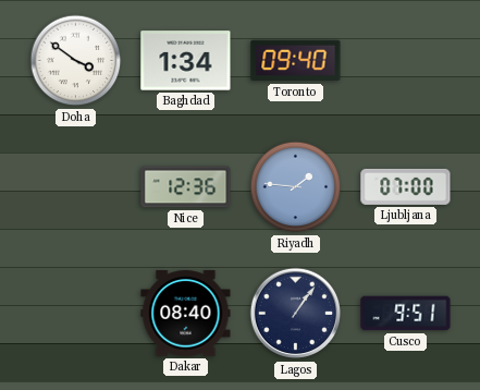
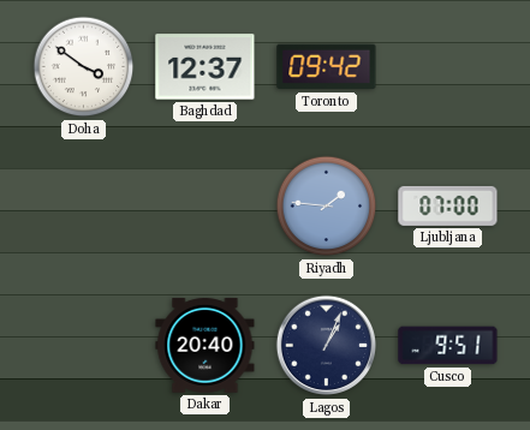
Baghdad: 1:34 -> 12:37 (206, 67)
Toronto: 09:40 -> 09:42 (327, 67)
Nice: 12:36 -> none (186, 187)
Dakar: 08:40 -> 20:40 (206, 346)
Lagos: 1:06 -> 1:04 (327, 346)
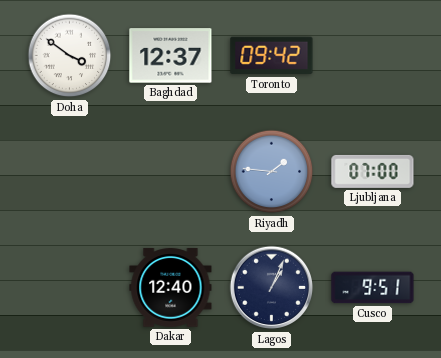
Dakar: 20:40 -> 12:40 (171, 288)
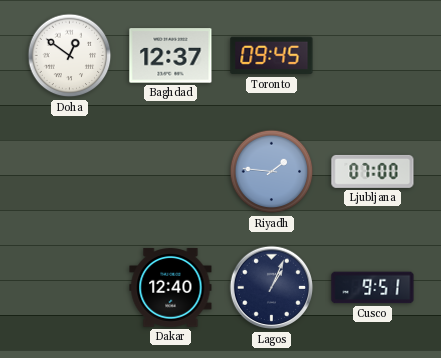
Doha: 3:51 -> 12:51 (70, 56)
Toronto: 09:42 -> 09:45 (272, 56)
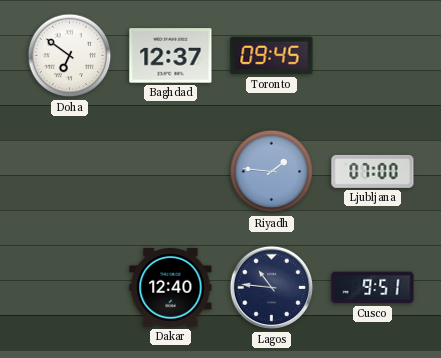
Doha: 12:51 -> 6:51 (70, 56)
Lagos: 1:04 -> 10:46 (272, 288)
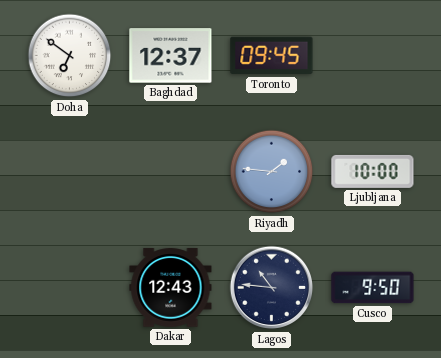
Ljubljana: 07:00 -> 10:00 (373, 171)
Dakar: 12:40 -> 12:43 (171, 288)
Cusco: 9:51 -> 9:50 (373, 288)
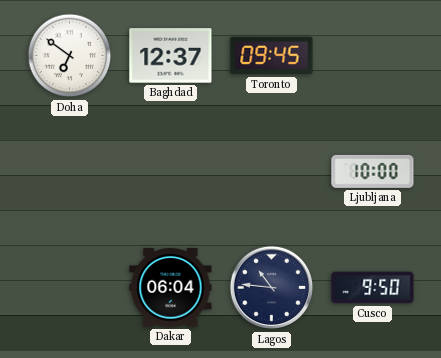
Riyadh: 1:46 -> none (272, 172)
Dakar: 12:43 -> 06:04 (171, 288)
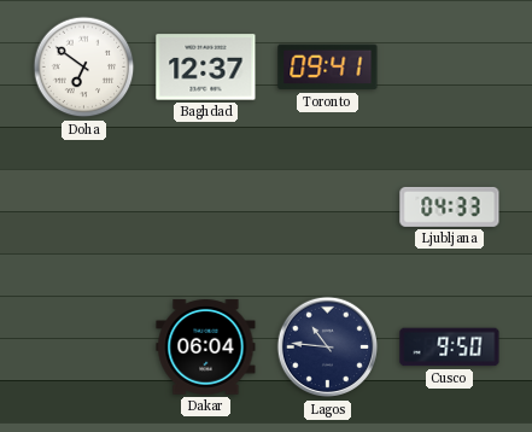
Toronto: 09:45 -> 09:41 (328, 68)
Ljubljana: 10:00 -> 04:33 (450, 206)
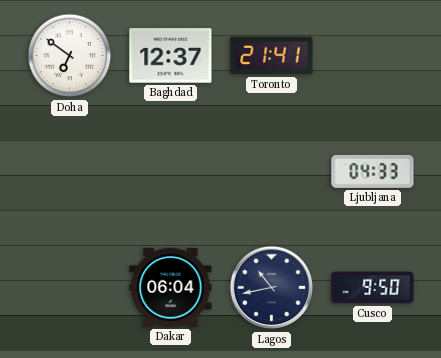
Toronto: 09:41 -> 21:41 (272, 56)
Lagos: 10:46 -> 10:43 (272, 288)
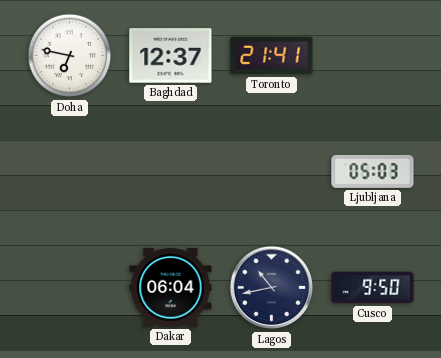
Doha: 6:51 -> 6:47 (70, 56)
Ljubljana: 04:33 -> 05:03 (373, 171)
